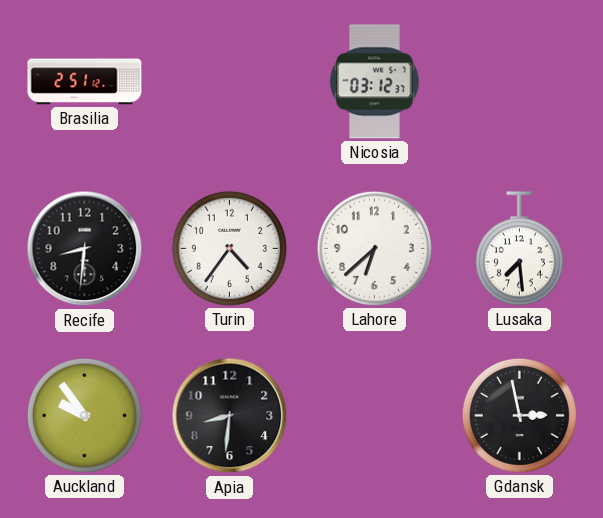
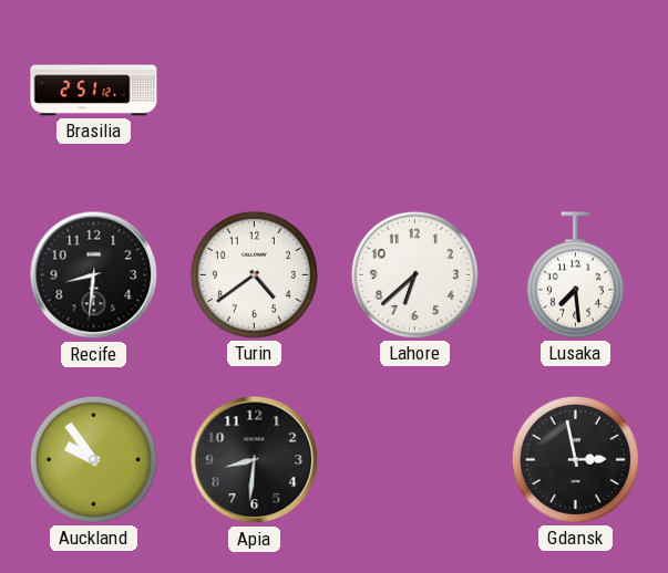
Nicosia: 03:12 -> none (375, 82)
Turin: 4:36 -> 4:39 (254, 274)
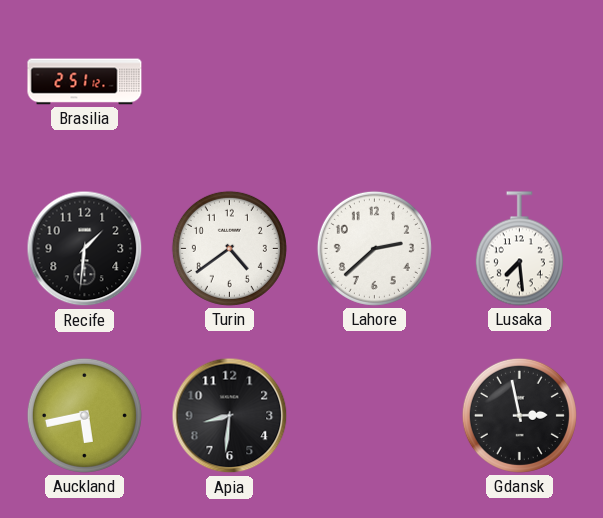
Recife: 8:31 -> 1:31 (85, 249)
Lahore: 6:38 -> 2:38 (374, 248)
Auckland: 9:54 -> 5:43 (84, 415)
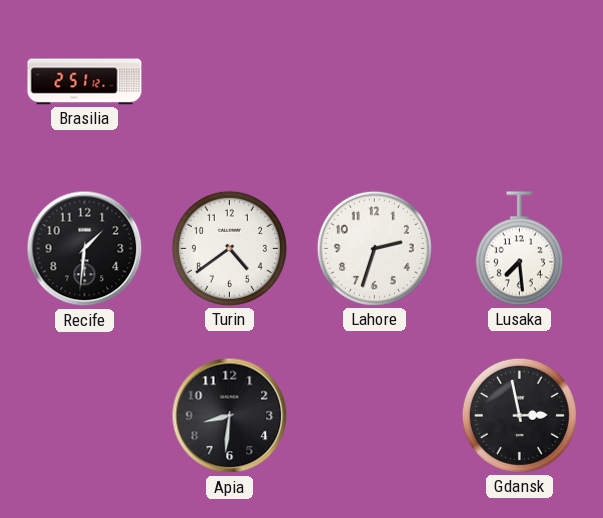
Lahore: 2:38 -> 2:33 (374, 248)
Auckland: 5:43 -> none (84, 415)
